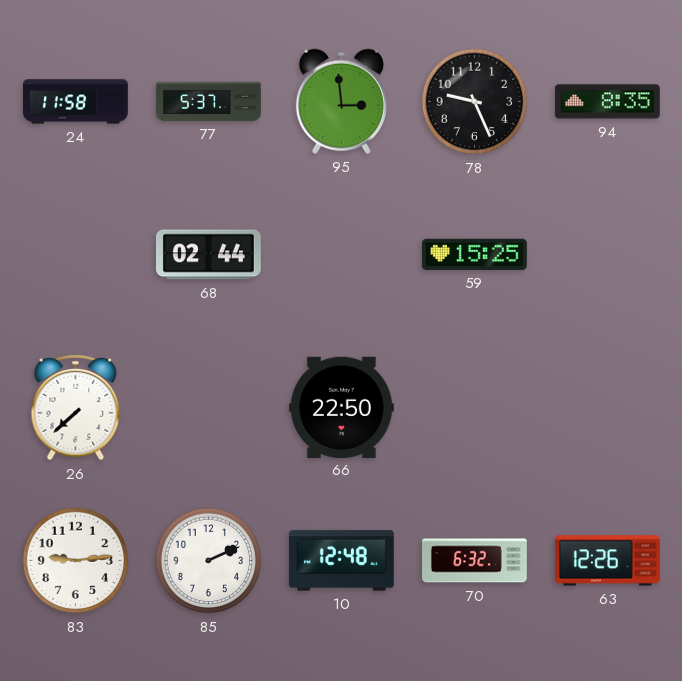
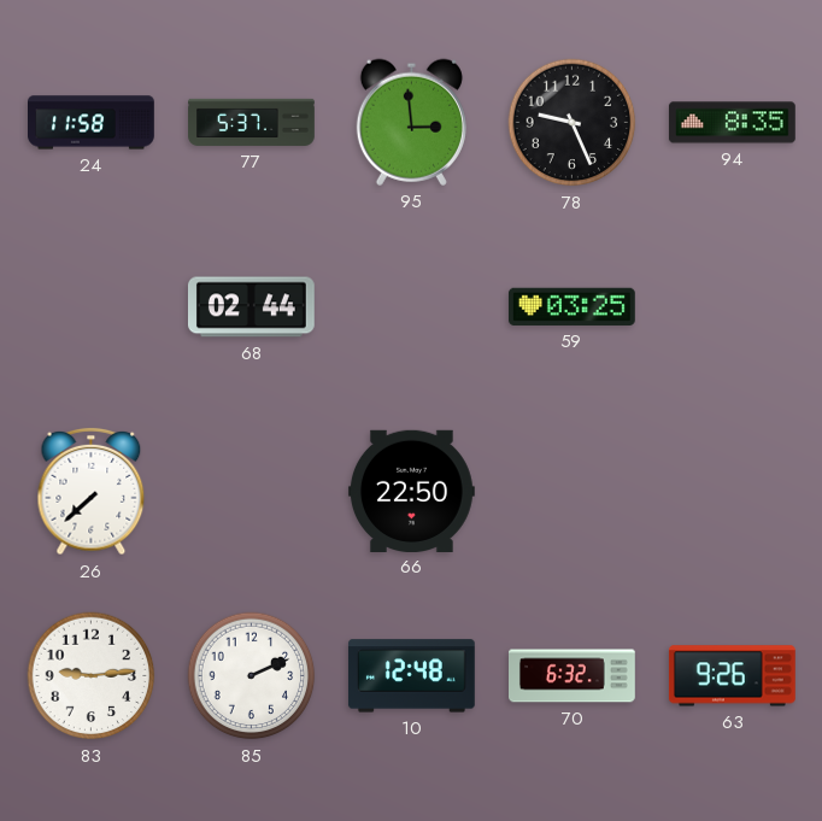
59: 15:25 -> 03:25 (571, 306)
63: 12:26 -> 9:26 (732, 676)
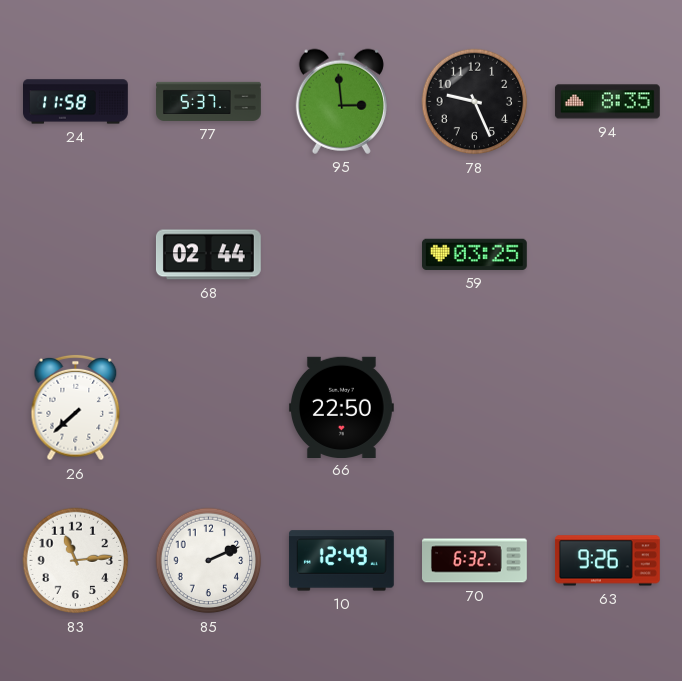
83: 9:14 -> 11:14 (76, 561)
10: 12:48 -> 12:49 (341, 561)
